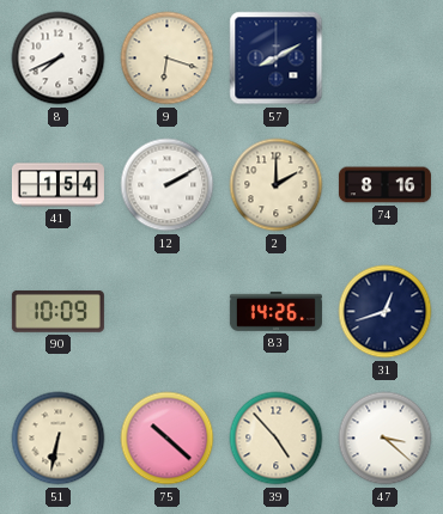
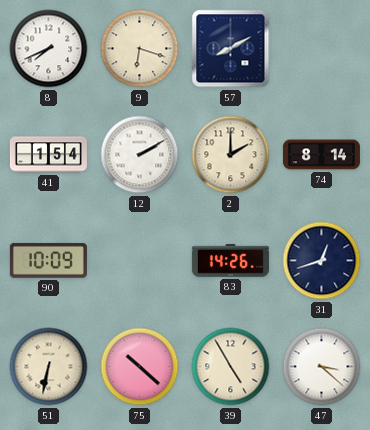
74: 8:16 -> 8:14 (321, 155)
39: 4:53 -> 4:55 (231, 367)
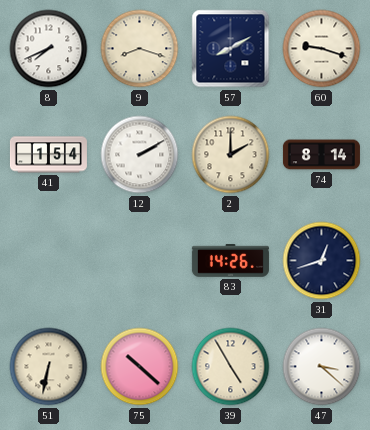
9: 6:18 -> 8:18 (140, 49)
60: none -> 9:18 (322, 49)
90: 10:09 -> none (48, 260)
